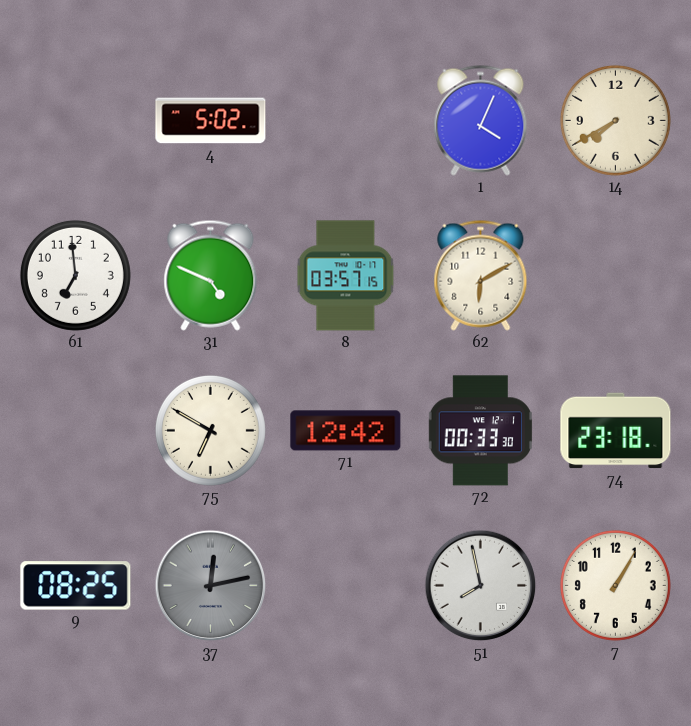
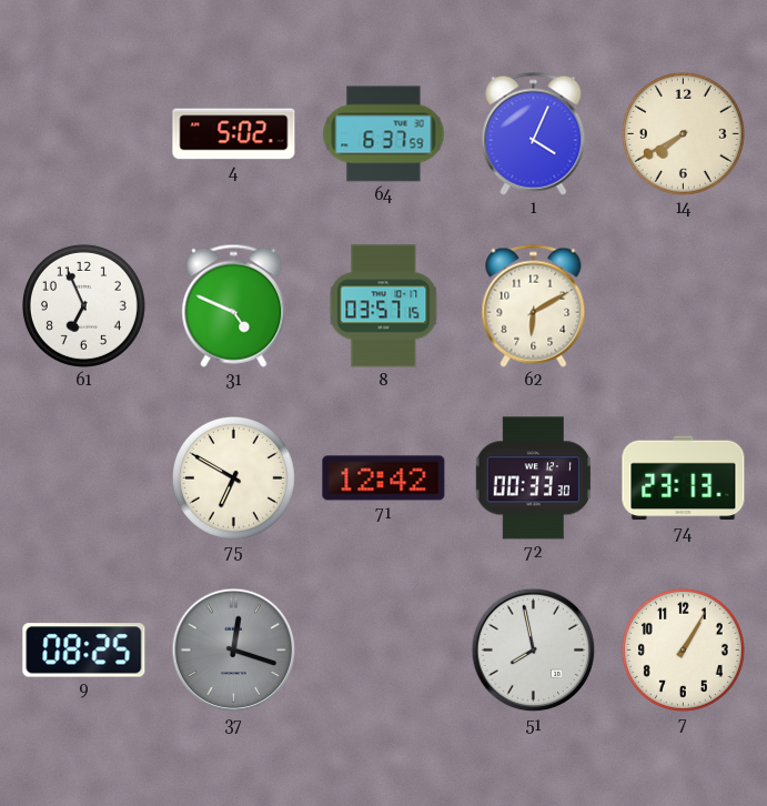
64: none -> 6:37 (384, 134)
61: 6:59 -> 6:56 (83, 305)
74: 23:18 -> 23:13 (684, 478)
37: 12:13 -> 12:18 (234, 651)
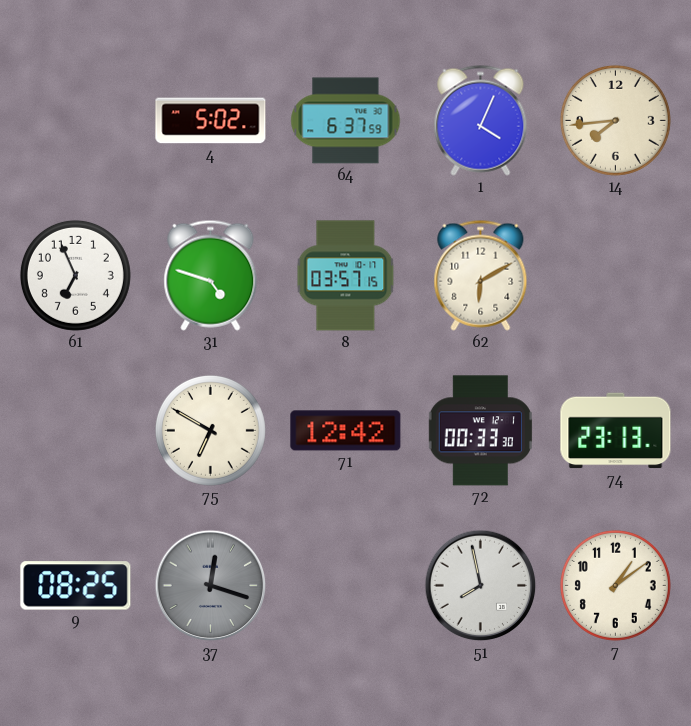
14: 7:40 -> 7:44 (615, 120)
31: 4:49 -> 4:48 (211, 275)
7: 1:05 -> 1:09 (615, 585)
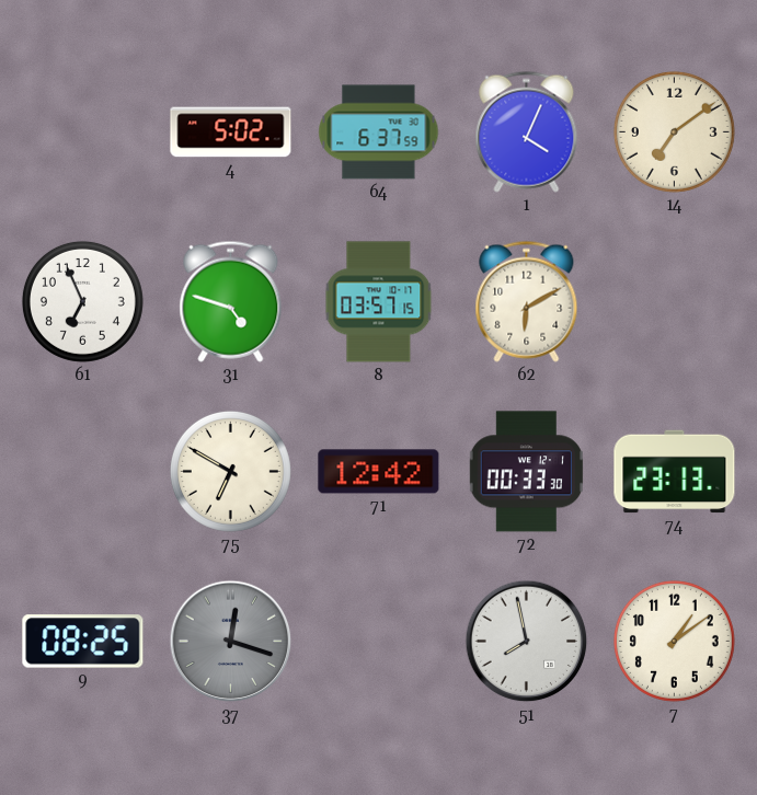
14: 7:44 -> 7:09 (674, 131)
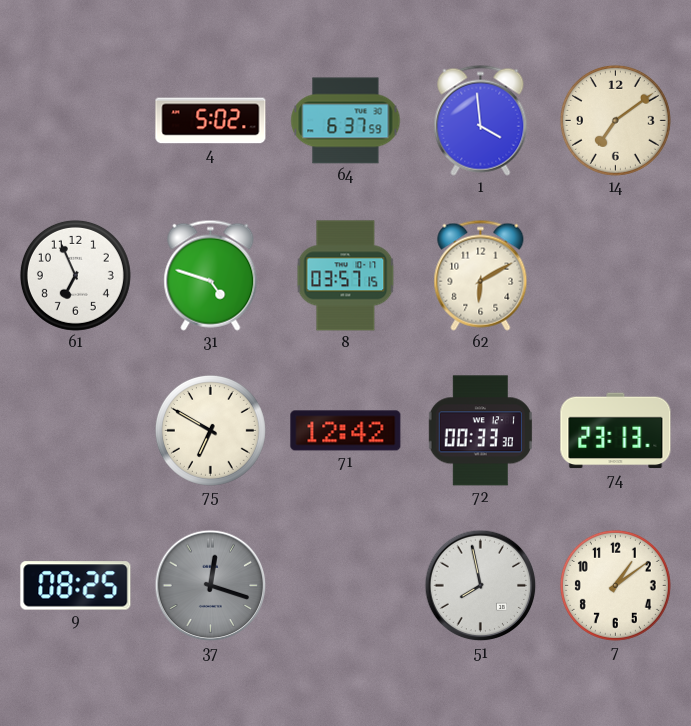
1: 4:04 -> 3:59 (481, 120)
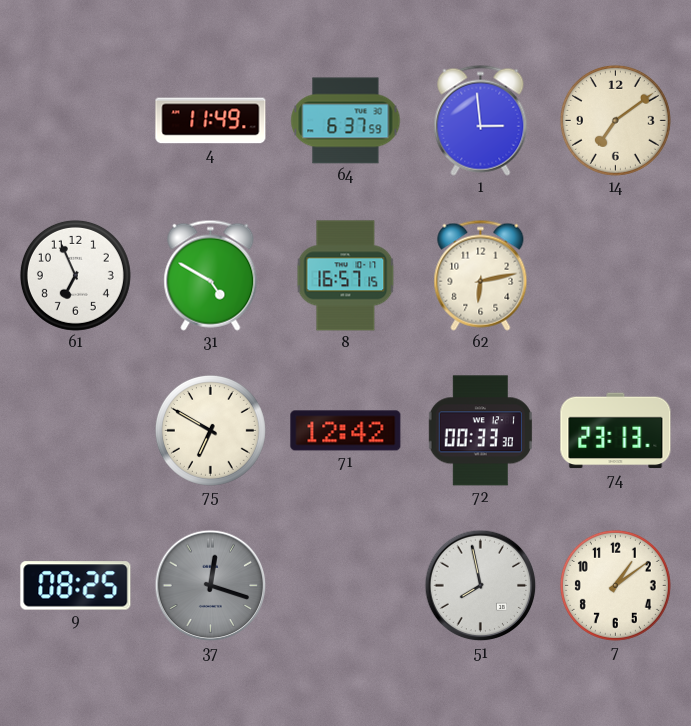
4: 5:02 -> 11:49 (211, 121)
1: 3:59 -> 2:59 (481, 120)
31: 4:48 -> 4:50 (211, 275)
8: 03:57 -> 16:57 (346, 276)
62: 6:10 -> 6:13 (481, 275)
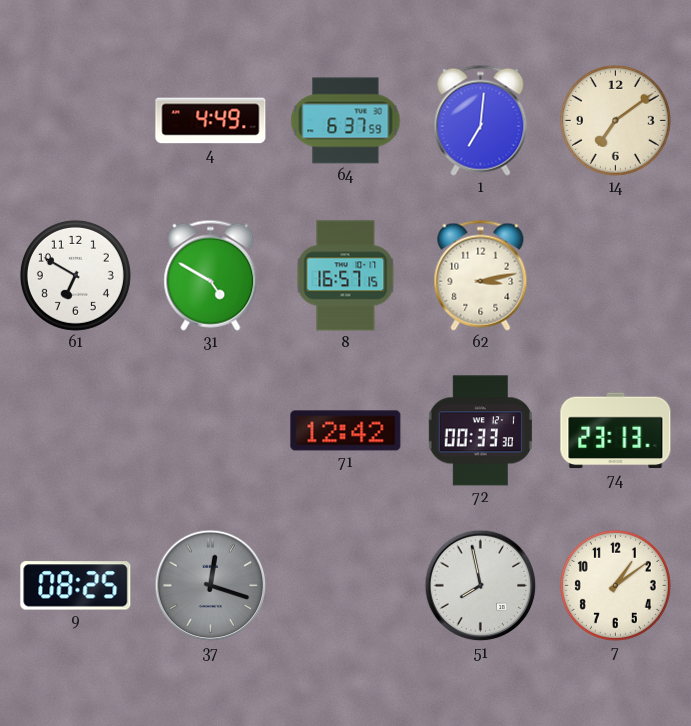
4: 11:49 -> 4:49 (211, 121)
1: 2:59 -> 7:01 (481, 120)
61: 6:56 -> 6:50 (75, 275)
62: 6:13 -> 3:13 (481, 275)
75: 6:50 -> none (210, 430)
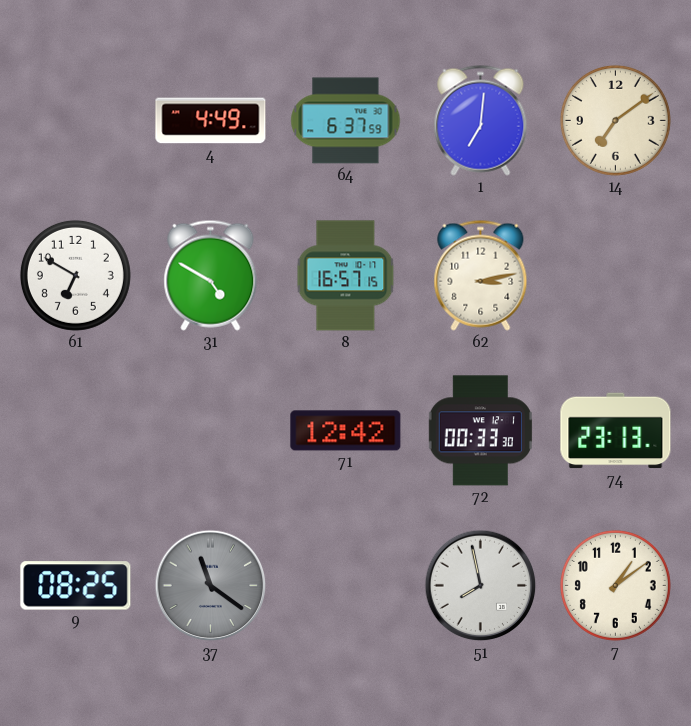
37: 12:18 -> 11:21 (211, 586)
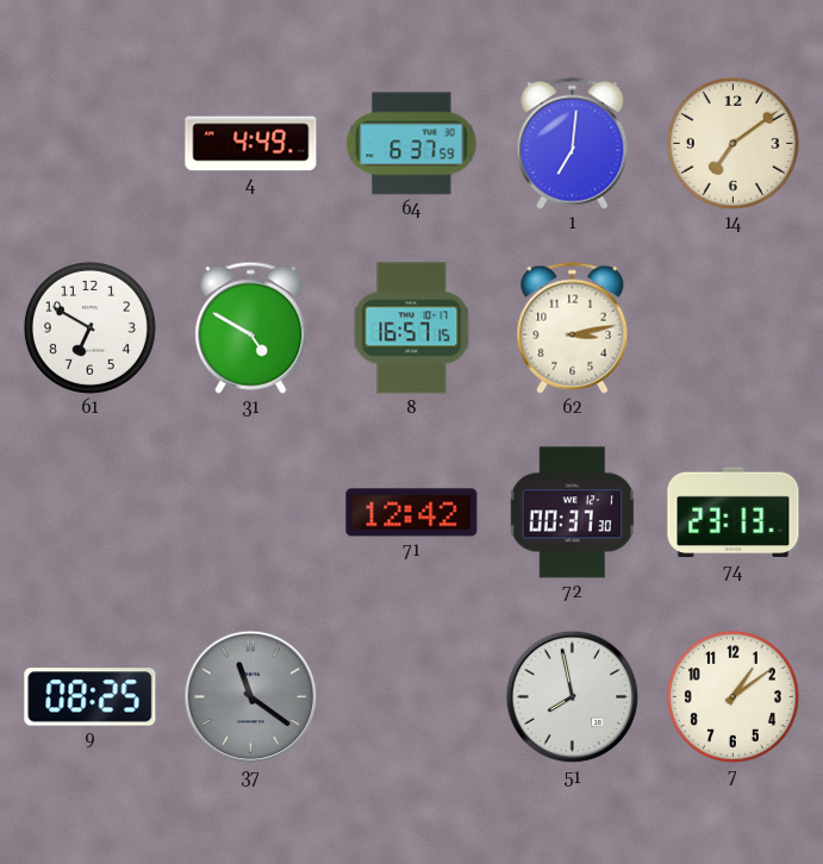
72: 00:33 -> 00:37 (572, 513)
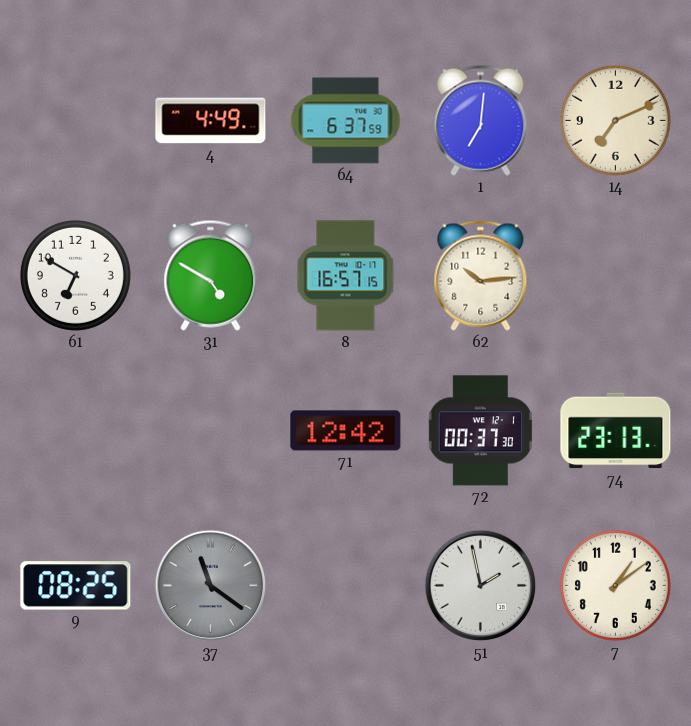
14: 7:09 -> 7:11 (615, 120)
62: 3:13 -> 10:14 (481, 275)
51: 7:58 -> 1:58 (481, 586)
